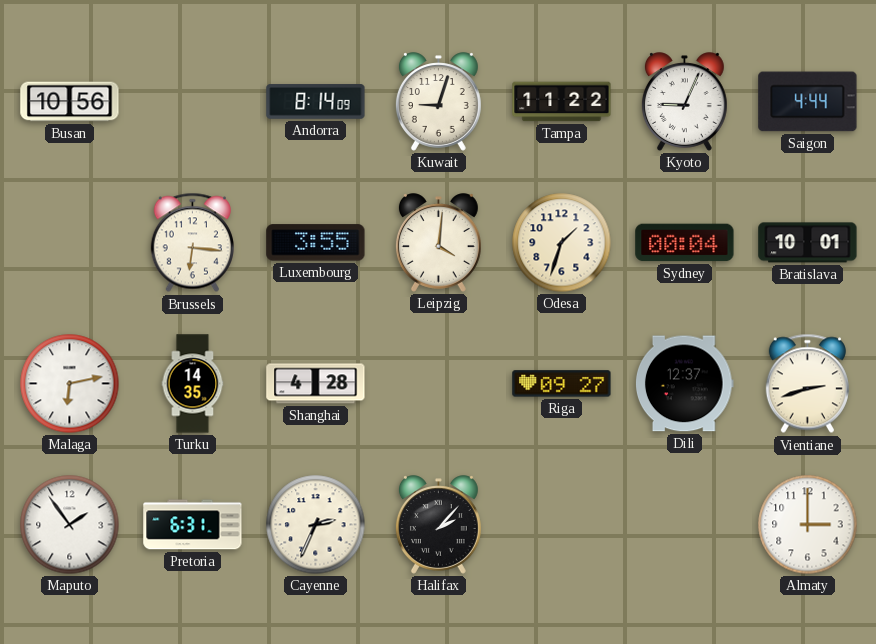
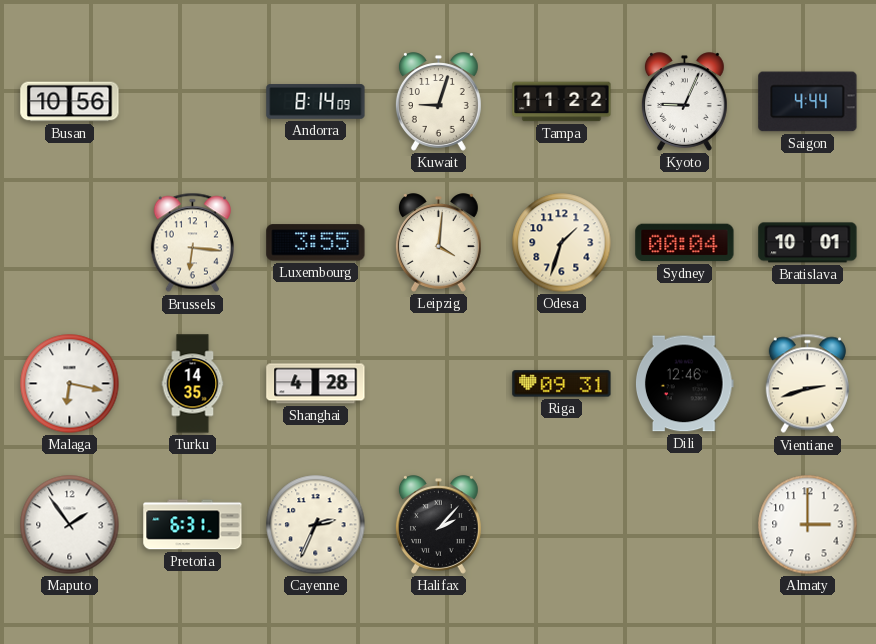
Malaga: 6:13 -> 6:17 (70, 384)
Riga: 09:27 -> 09:31 (562, 384)
Dili: 12:37 -> 12:46 (684, 384)
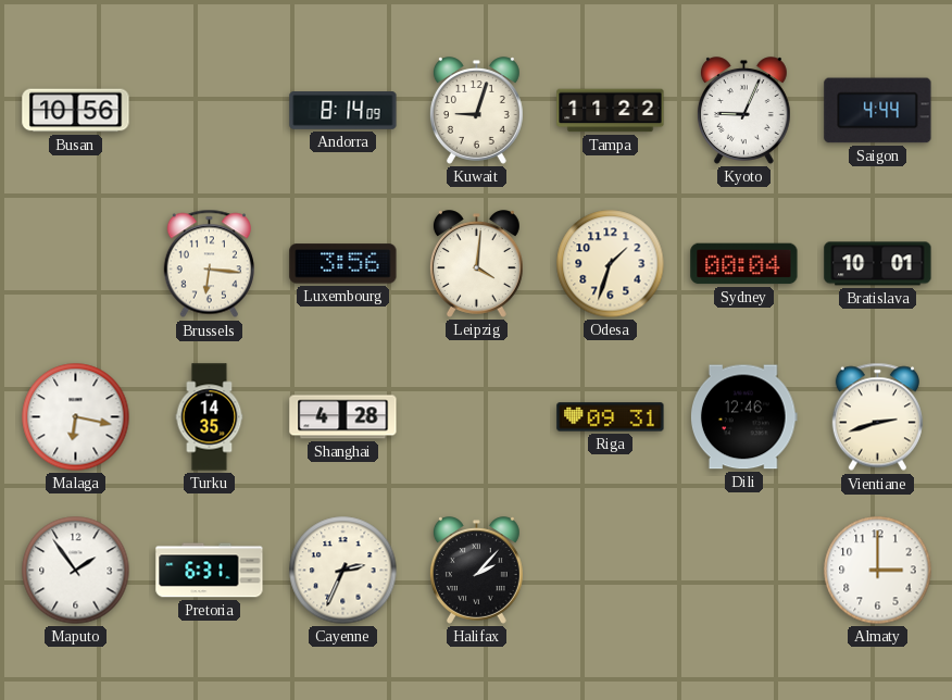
Luxembourg: 3:55 -> 3:56 (343, 264)
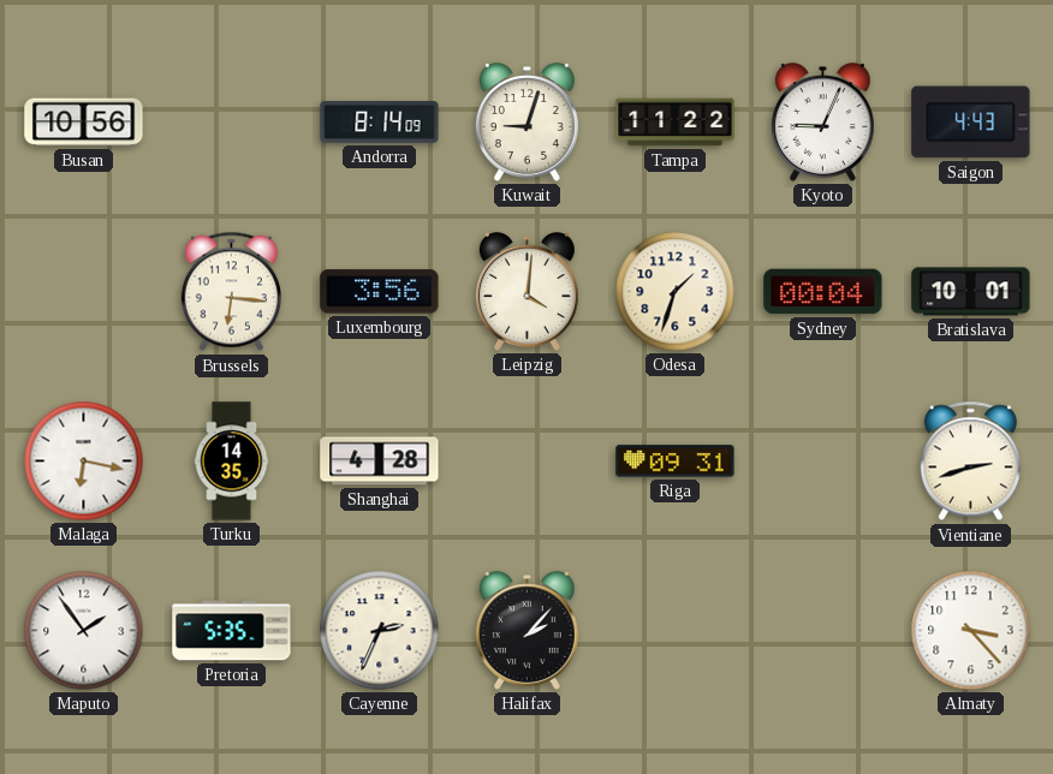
Saigon: 4:44 -> 4:43 (971, 123)
Dili: 12:46 -> none (743, 417)
Pretoria: 6:31 -> 5:35 (232, 631)
Almaty: 3:00 -> 3:23 (971, 631)
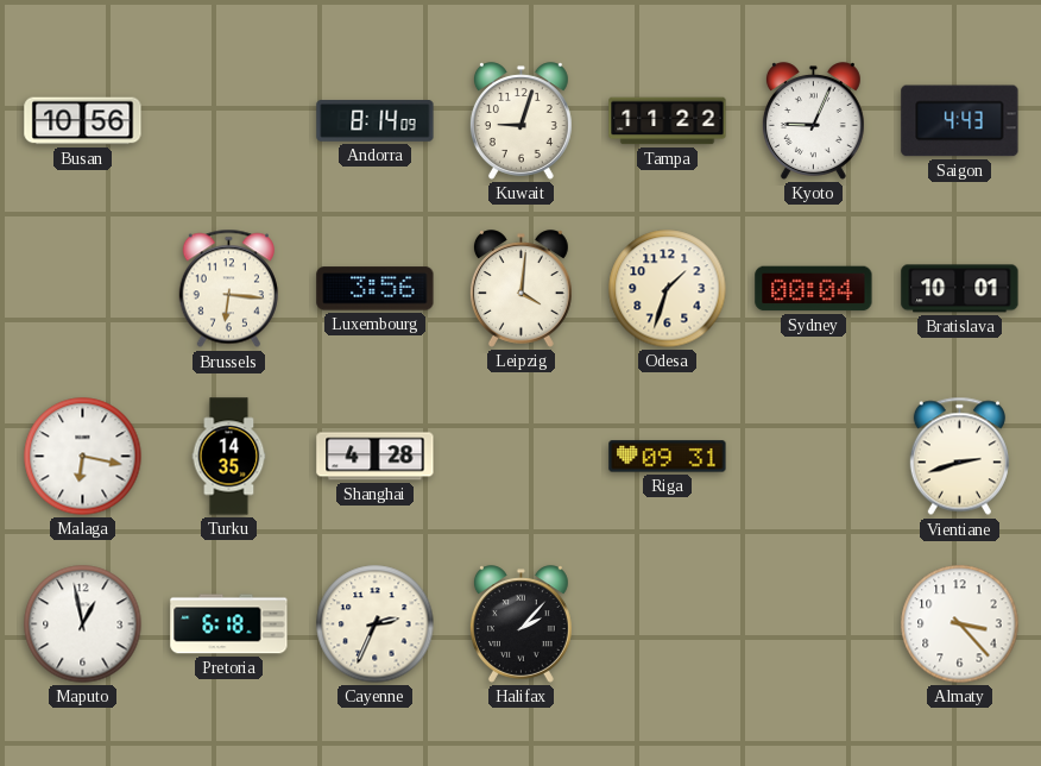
Maputo: 1:54 -> 12:58 (83, 624)
Pretoria: 5:35 -> 6:18 (229, 624)
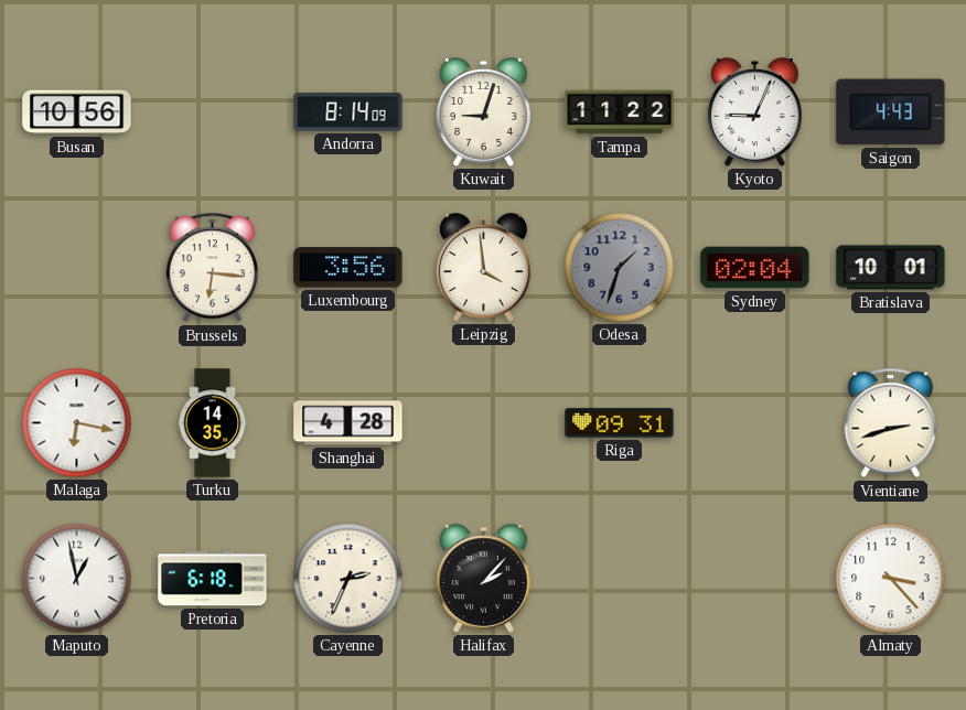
Leipzig: 4:01 -> 3:59 (483, 268)
Odesa dial: cream -> grey (620, 268)
Sydney: 00:04 -> 02:04 (755, 268)
